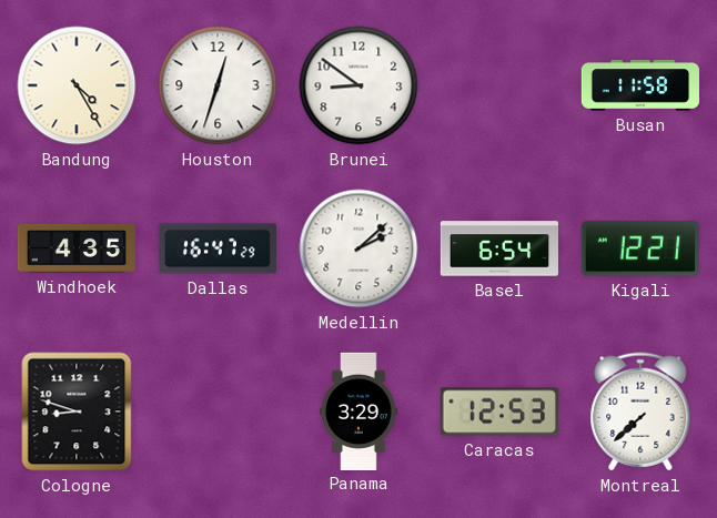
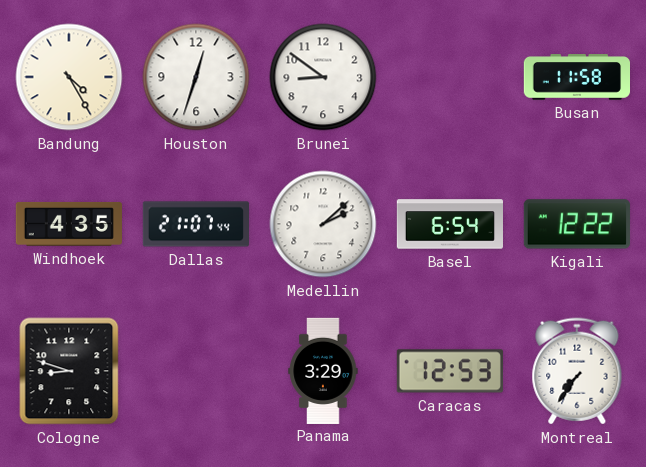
Dallas: 16:47 -> 21:07 (195, 224)
Kigali: 12:21 -> 12:22 (577, 224)
Montreal: 7:38 -> 7:36 (577, 371)
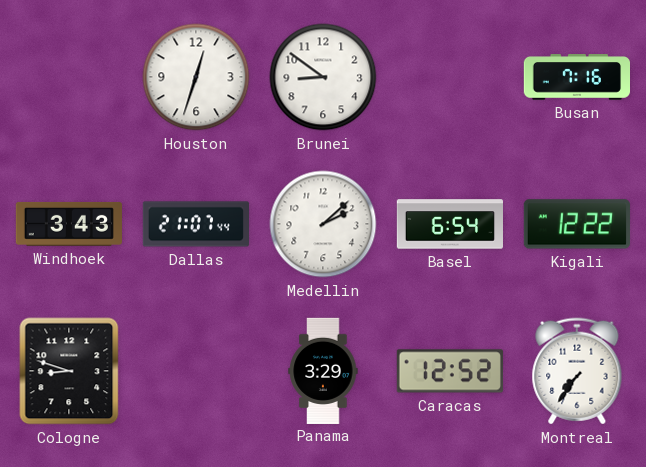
Bandung: 4:25 -> none (69, 77)
Busan: 11:58 -> 7:16 (576, 77)
Windhoek: 4:35 -> 3:43 (69, 224)
Caracas: 12:53 -> 12:52 (450, 371)
